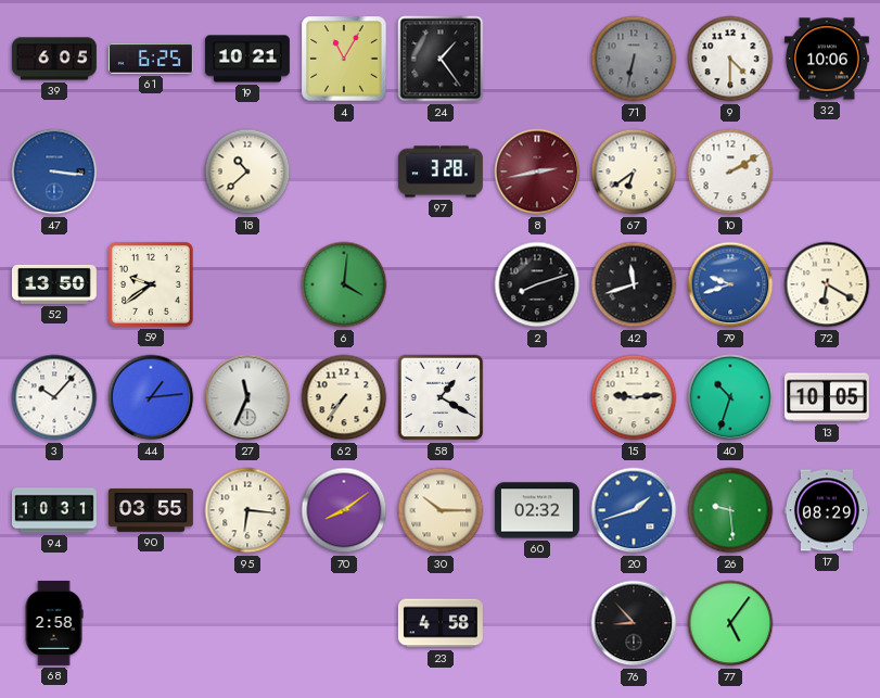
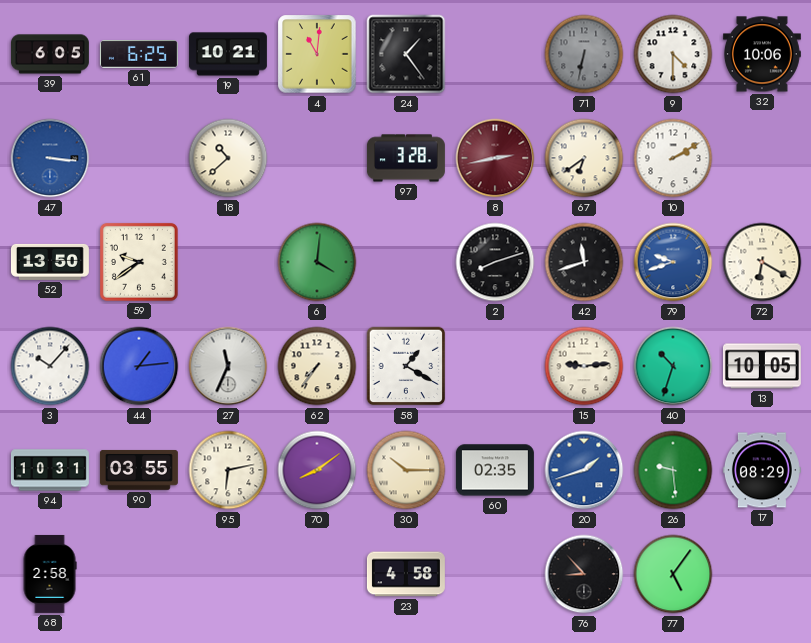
4: 11:05 -> 11:01 (317, 54)
95: 6:16 -> 6:13 (228, 470)
60: 02:32 -> 02:35 (495, 470)
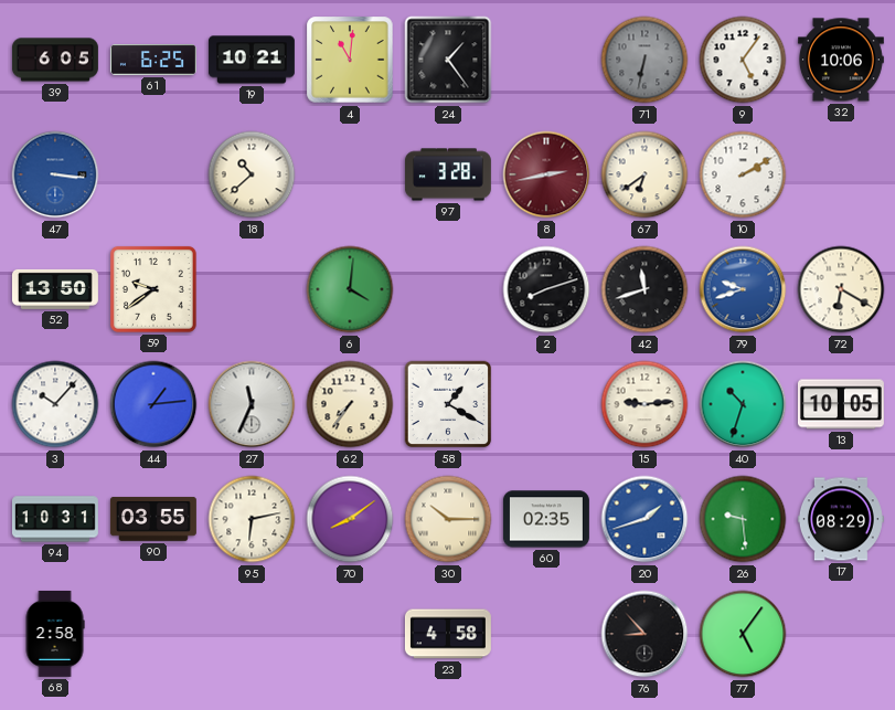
9: 4:30 -> 5:06 (743, 60)
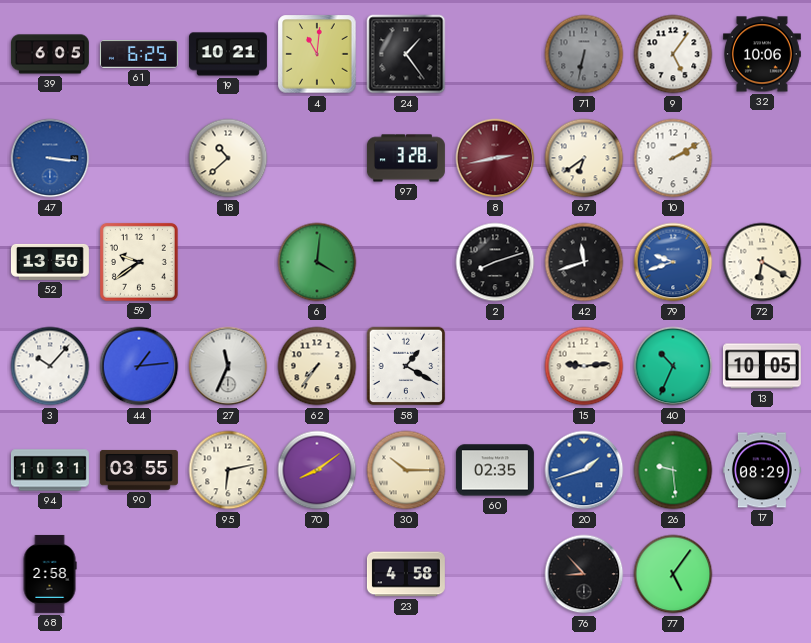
40: 10:33 -> 10:34 (673, 366)
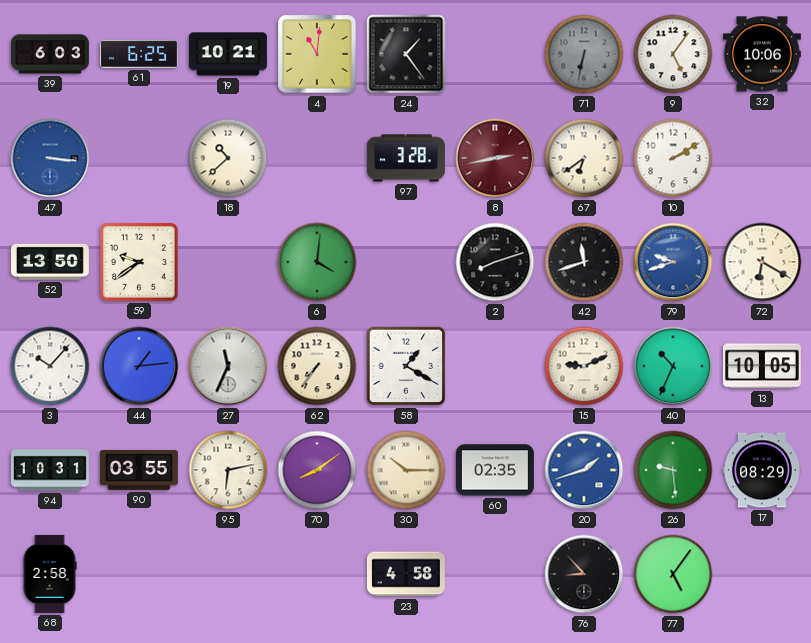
39: 6:05 -> 6:03 (50, 54)
15: 9:14 -> 9:11 (584, 366)
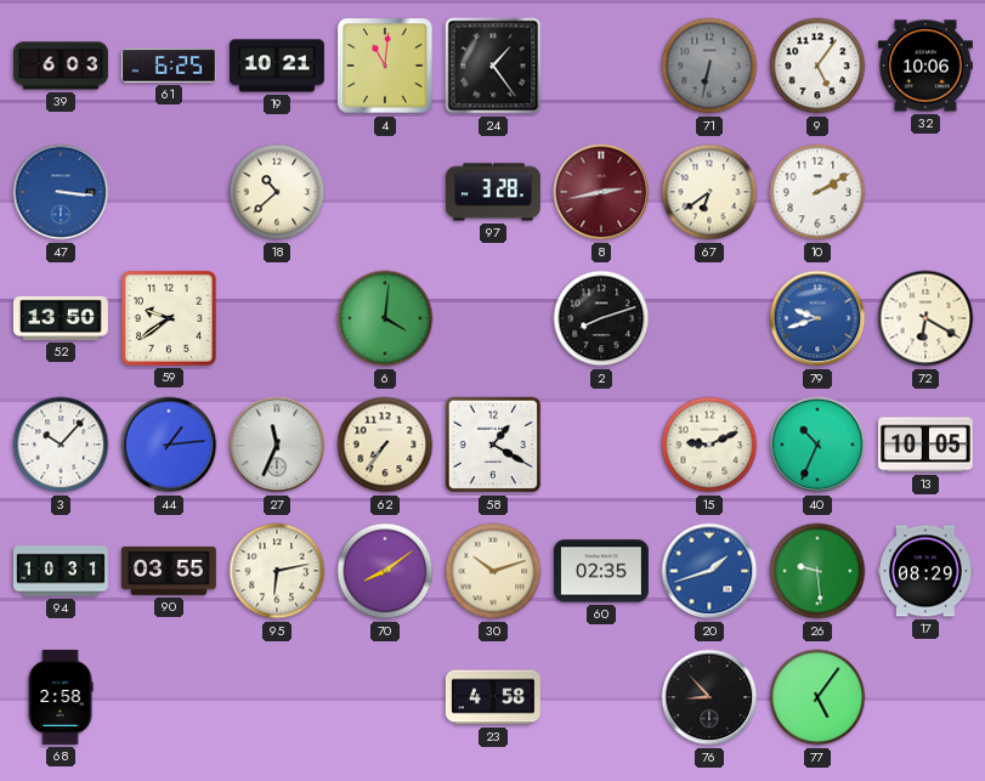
42: 11:42 -> none (584, 262)
30: 10:15 -> 10:12 (493, 571)
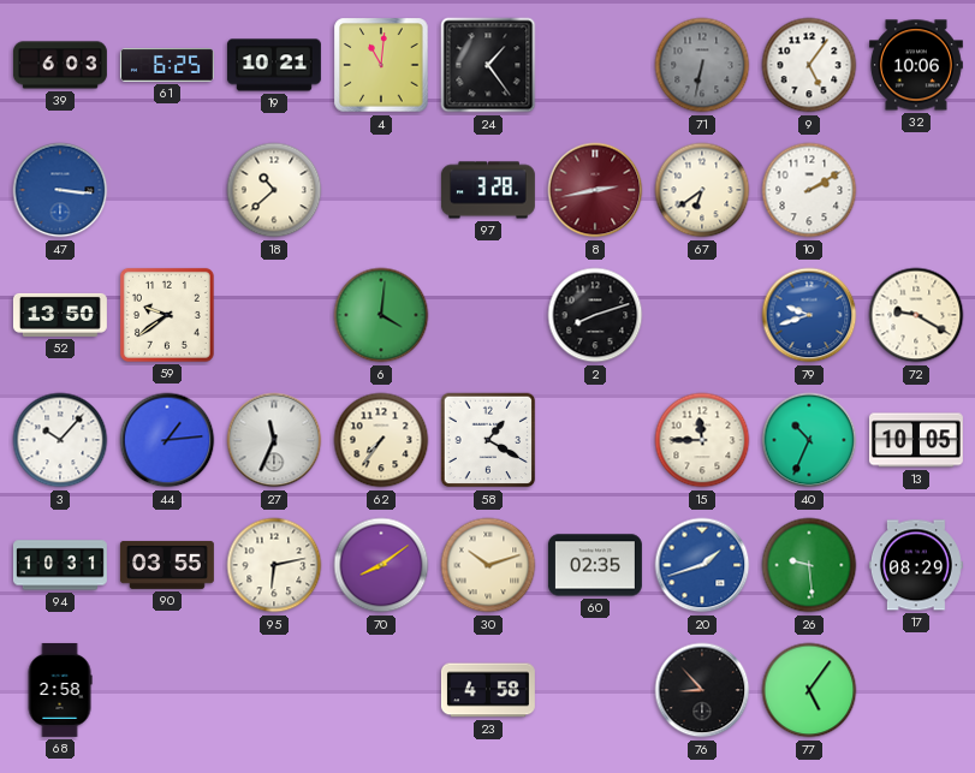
72: 6:20 -> 9:20 (916, 315)
15: 9:11 -> 11:45 (702, 440)
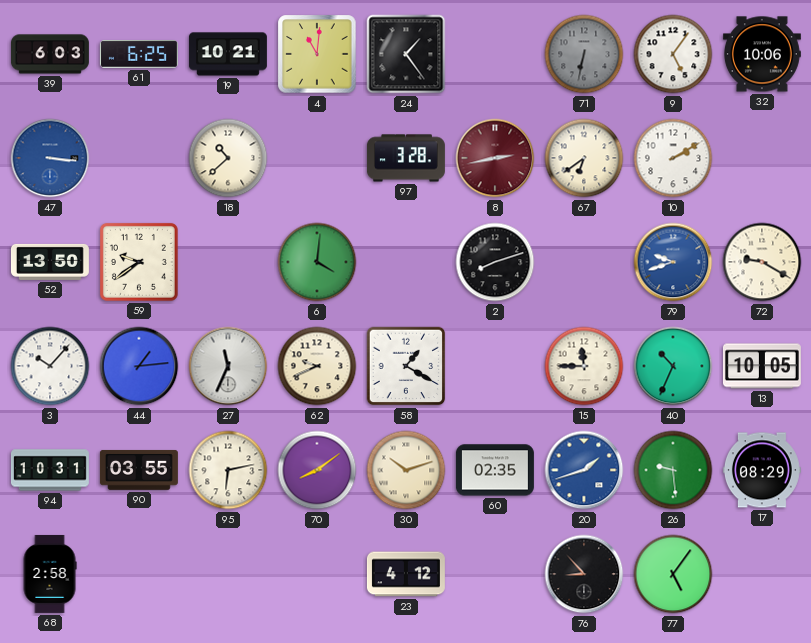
62: 7:36 -> 9:41 (317, 366)
23: 4:58 -> 4:12 (406, 574)
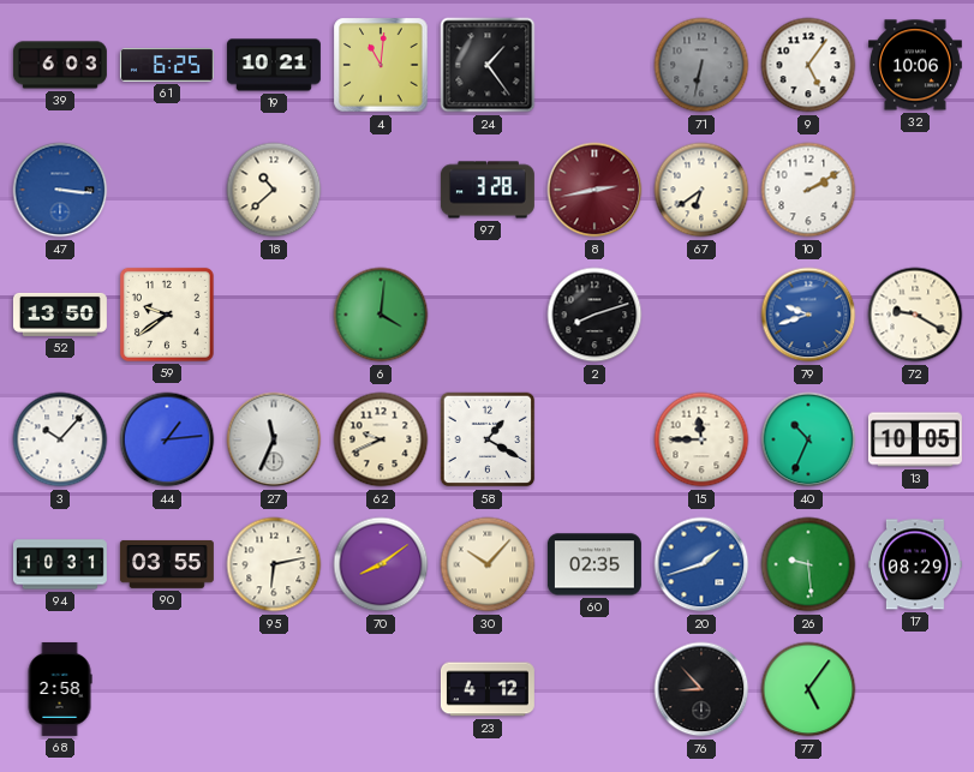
30: 10:12 -> 10:07 (488, 564)
